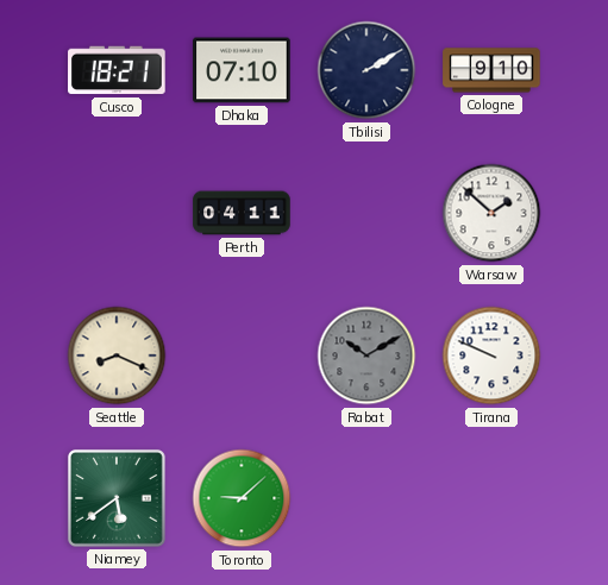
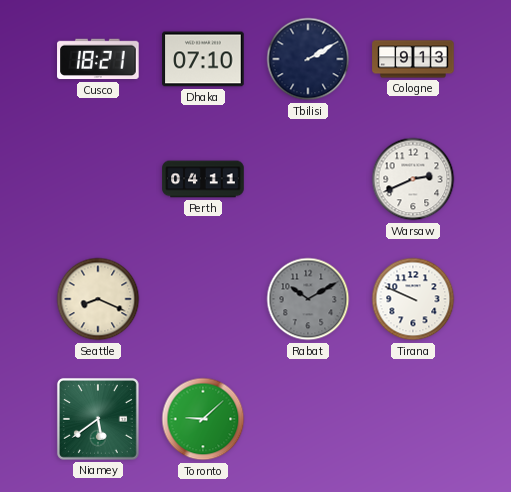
Cologne: 9:10 -> 9:13 (413, 59)
Warsaw: 1:52 -> 2:41 (413, 179)
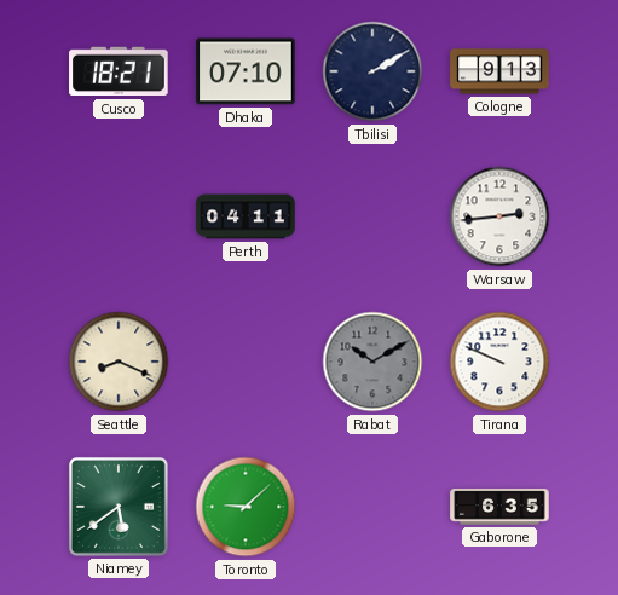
Warsaw: 2:41 -> 2:44 (499, 216)
Gaborone: none -> 6:35 (499, 507)
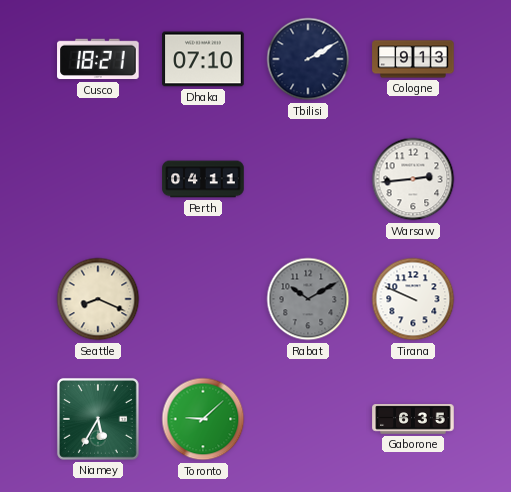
Niamey: 5:39 -> 5:35 (98, 419)
